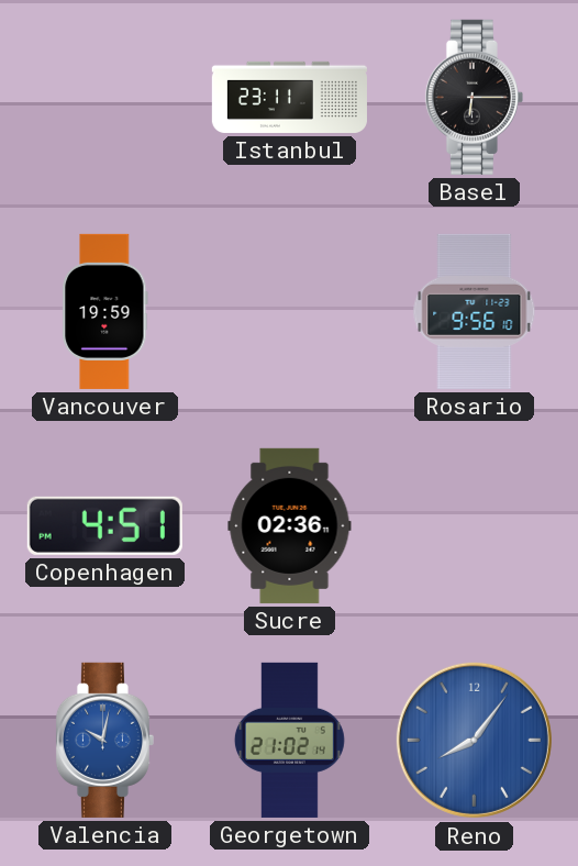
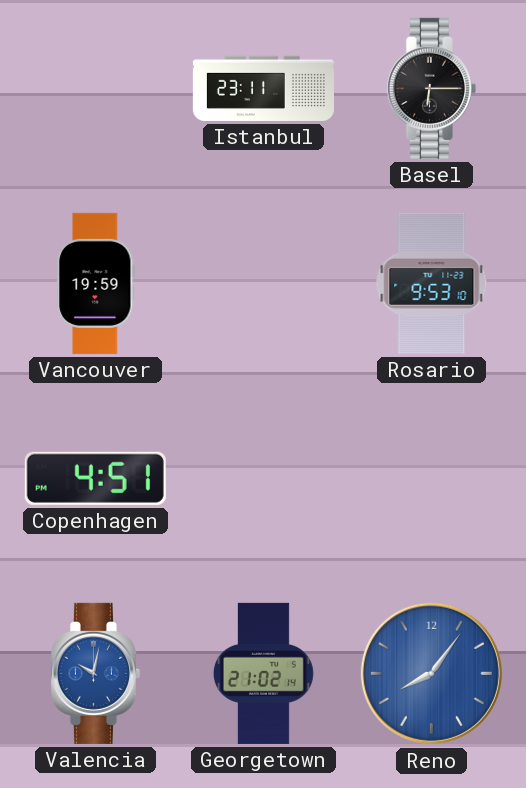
Rosario: 9:56 -> 9:53 (432, 283)
Sucre: 02:36 -> none (290, 525)
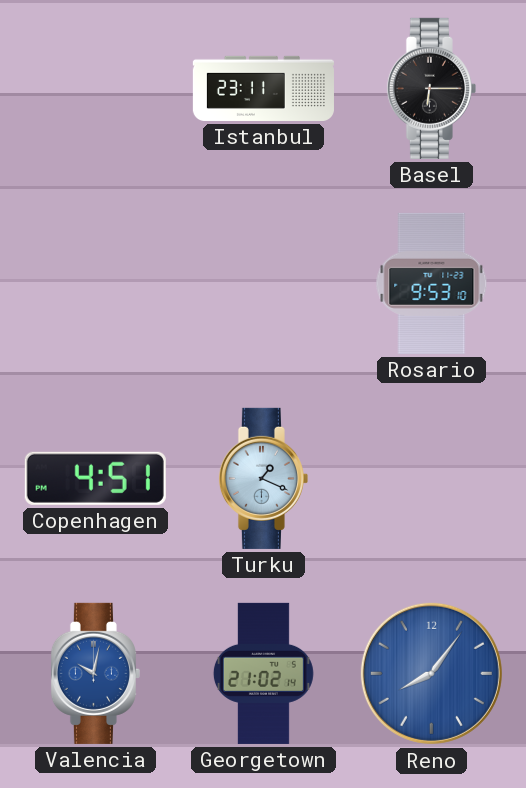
Vancouver: 19:59 -> none (96, 283)
Turku: none -> 1:19 (263, 478)
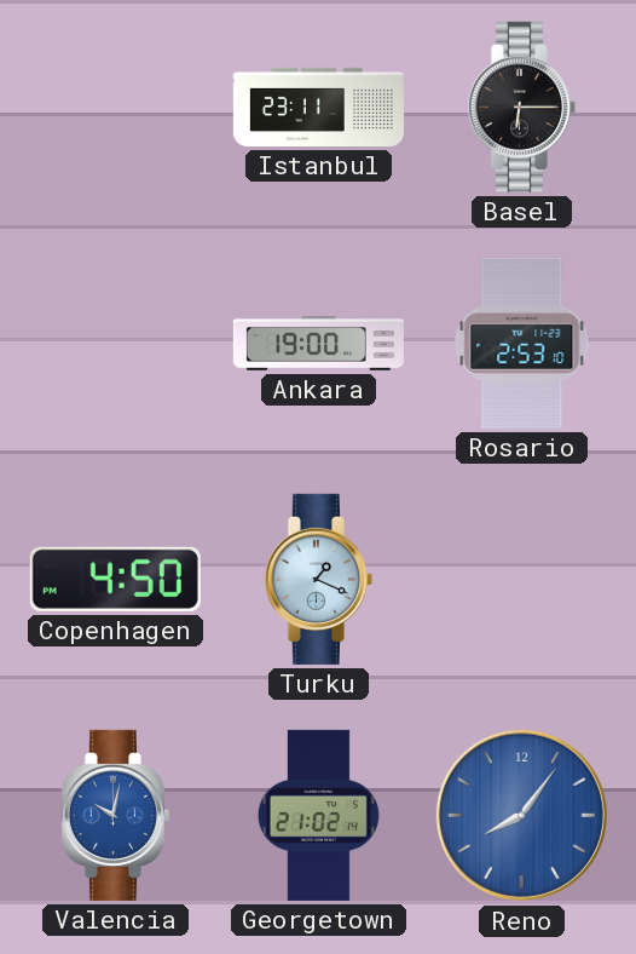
Ankara: none -> 19:00 (318, 344)
Rosario: 9:53 -> 2:53 (522, 343)
Copenhagen: 4:51 -> 4:50 (115, 579)
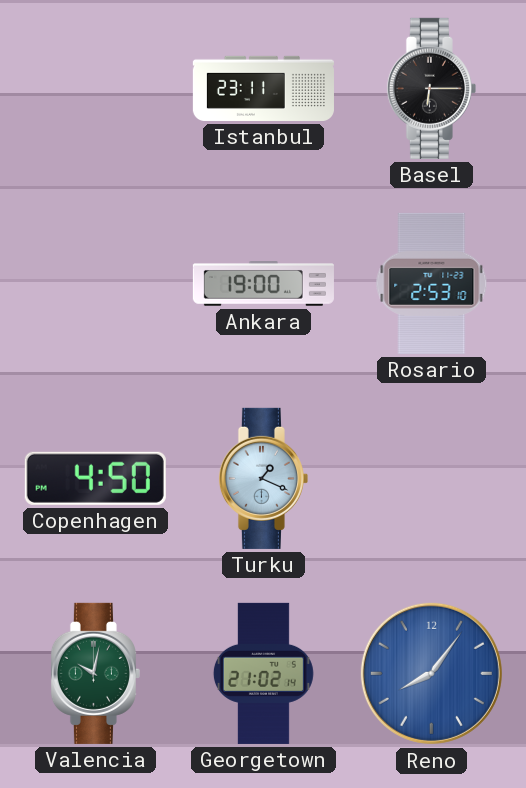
Valencia dial: blue -> green (95, 673)
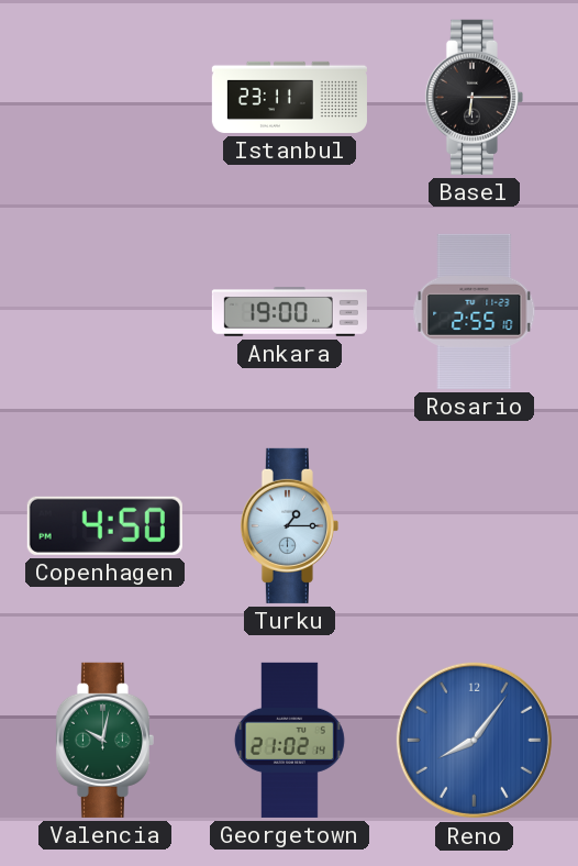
Rosario: 2:53 -> 2:55 (475, 311)
Turku: 1:19 -> 1:15 (289, 525)
